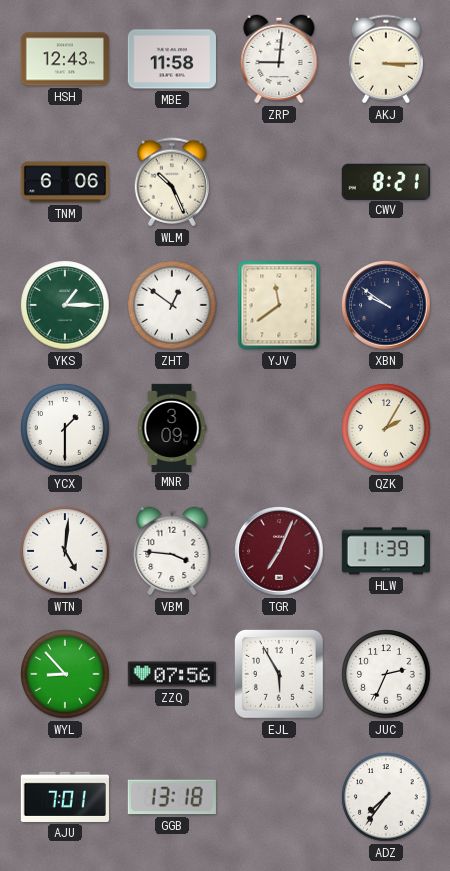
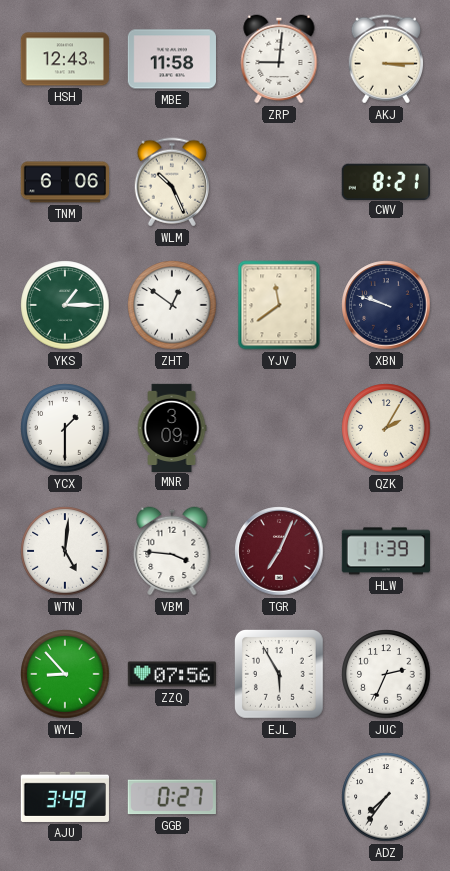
XBN: 9:51 -> 9:48 (386, 305)
AJU: 7:01 -> 3:49 (65, 797)
GGB: 13:18 -> 0:27 (172, 797)
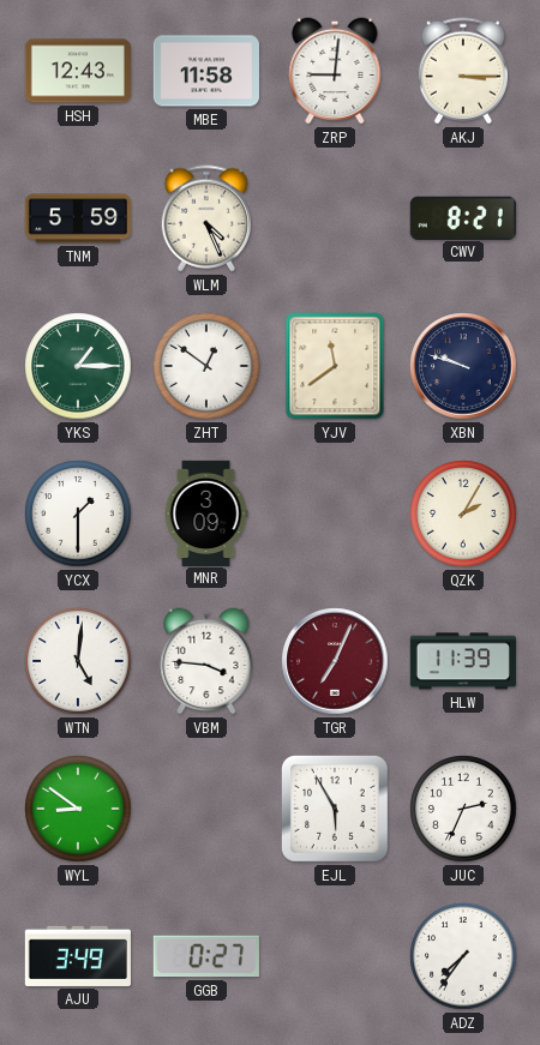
TNM: 6:06 -> 5:59 (77, 218)
WLM: 10:26 -> 4:26 (205, 218)
WYL: 8:53 -> 8:51 (78, 809)
ZZQ: 07:56 -> none (171, 674)
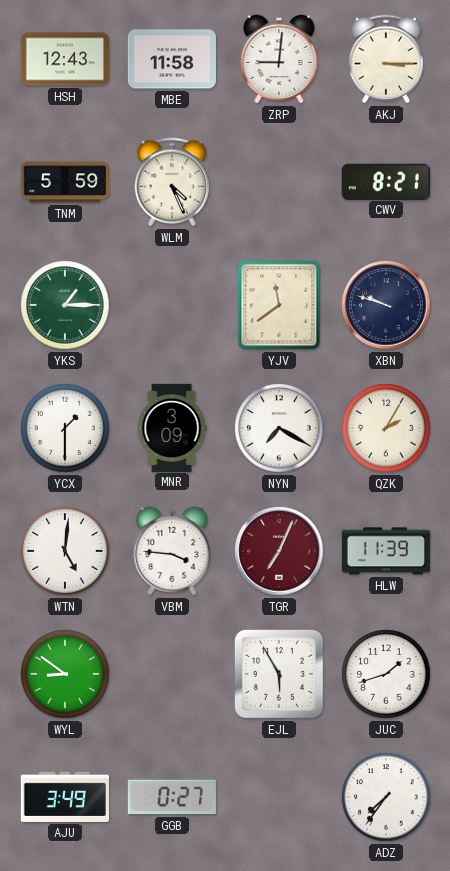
ZHT: 12:51 -> none (206, 366)
NYN: none -> 7:20 (279, 428)
JUC: 2:34 -> 1:42 (386, 674)
